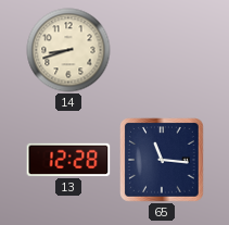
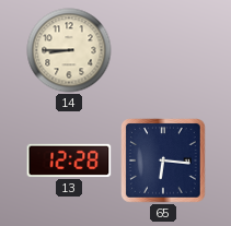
14: 8:42 -> 8:45 (69, 50)
65: 11:16 -> 6:16 (163, 160)
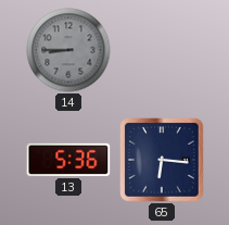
14 dial: cream -> grey (68, 50)
13: 12:28 -> 5:36 (68, 160)
